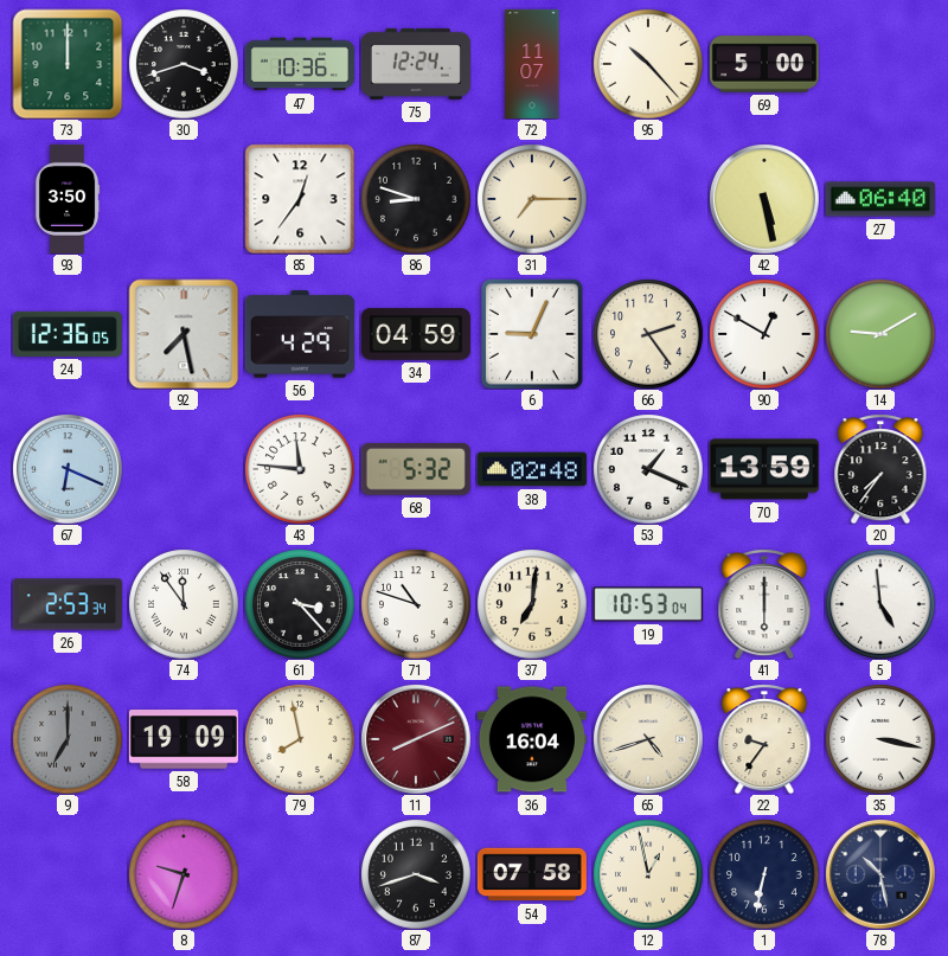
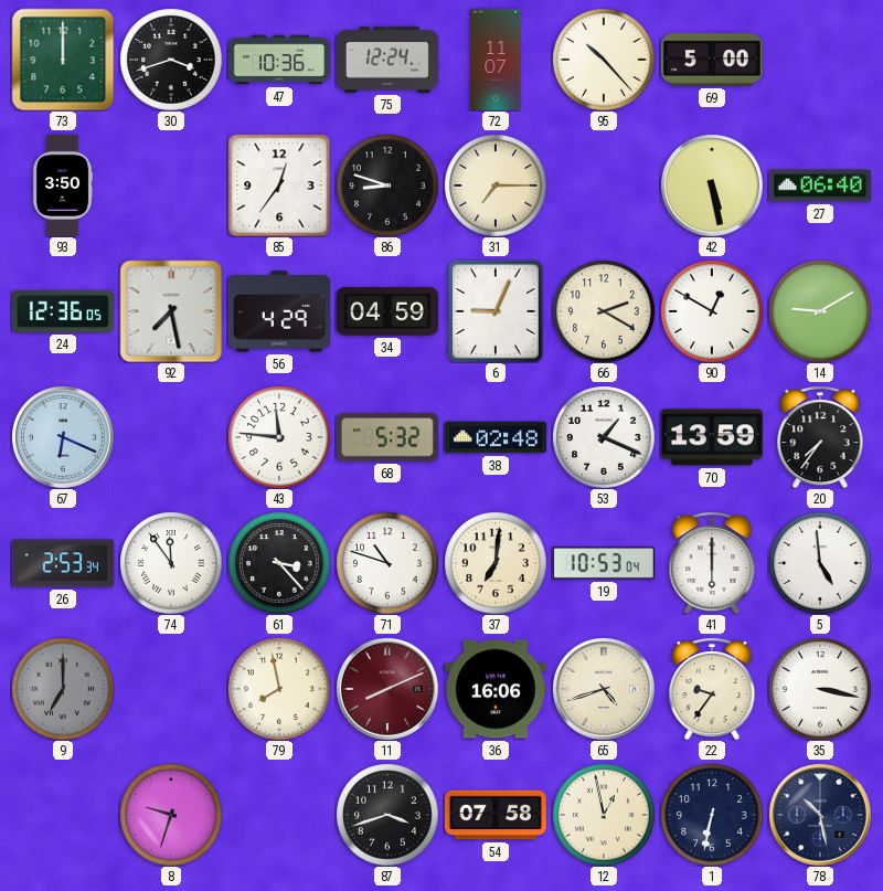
66: 2:24 -> 2:20 (604, 311)
58: 19:09 -> none (184, 739)
36: 16:04 -> 16:06 (496, 689)
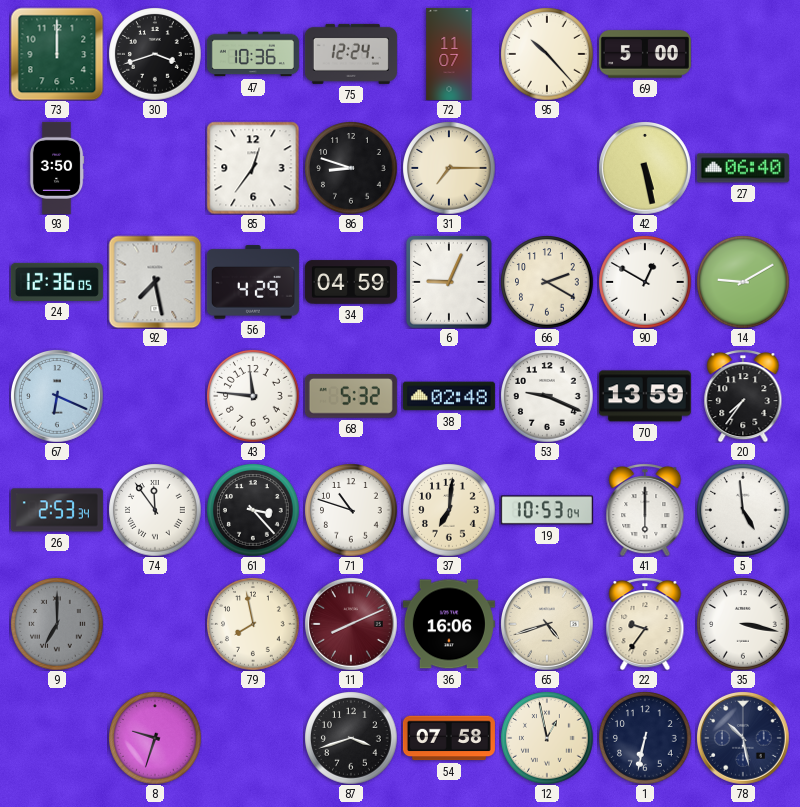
53: 1:19 -> 9:19 (547, 396)
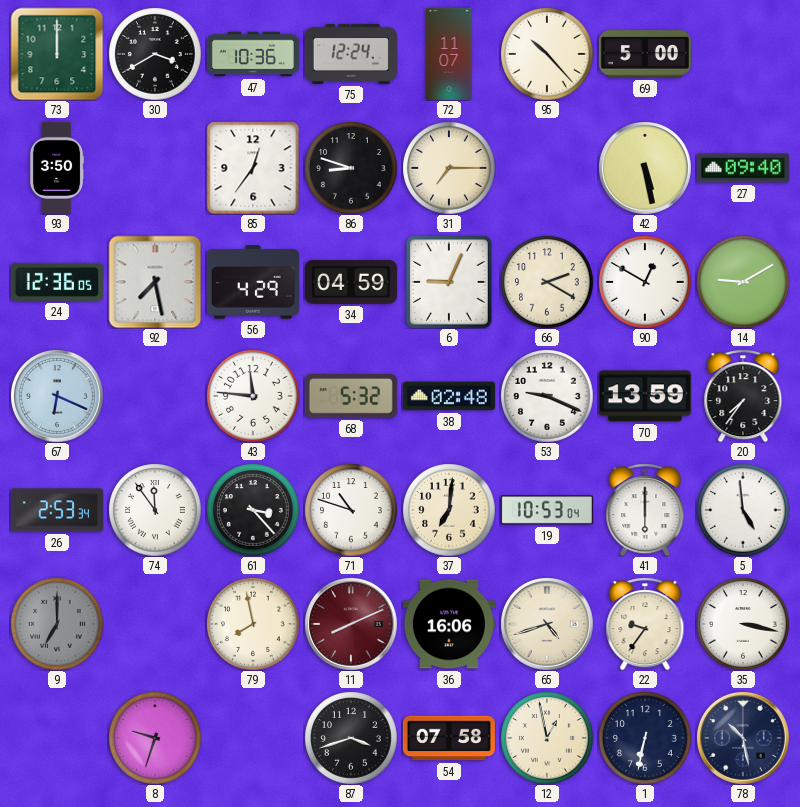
30: 3:42 -> 3:40 (155, 54)
27: 06:40 -> 09:40 (743, 168)
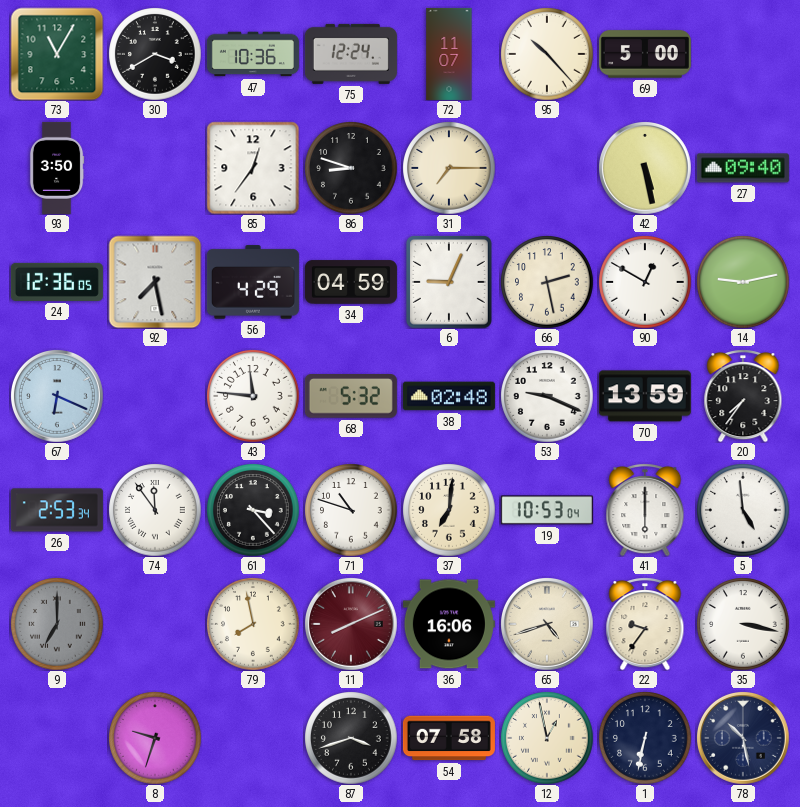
73: 12:00 -> 11:05 (57, 54)
66: 2:20 -> 2:28 (547, 282)
14: 9:10 -> 9:13 (743, 282)
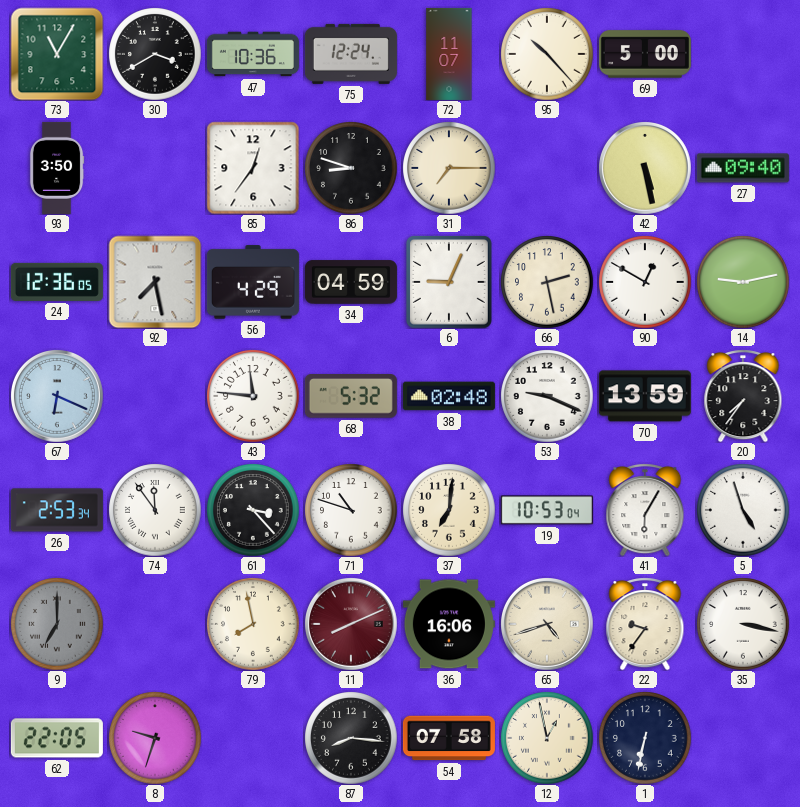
41: 6:00 -> 6:05 (645, 510)
5: 4:59 -> 4:57 (743, 510)
62: none -> 22:05 (57, 738)
87: 3:42 -> 8:16 (351, 738)
78: 10:28 -> none (743, 738)
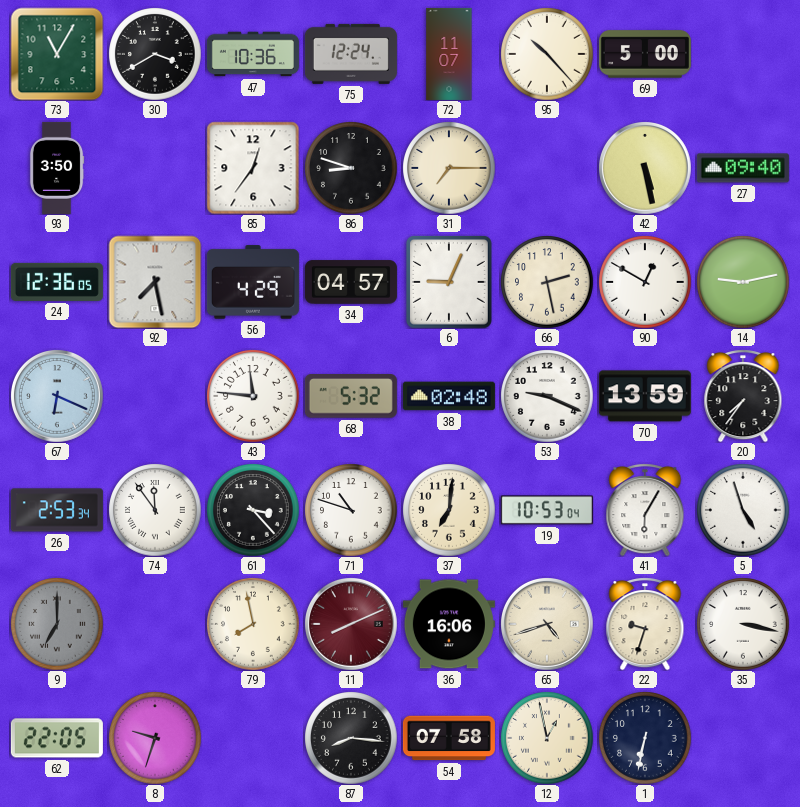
34: 04:59 -> 04:57 (351, 282)
22: 9:36 -> 9:33 (645, 624)
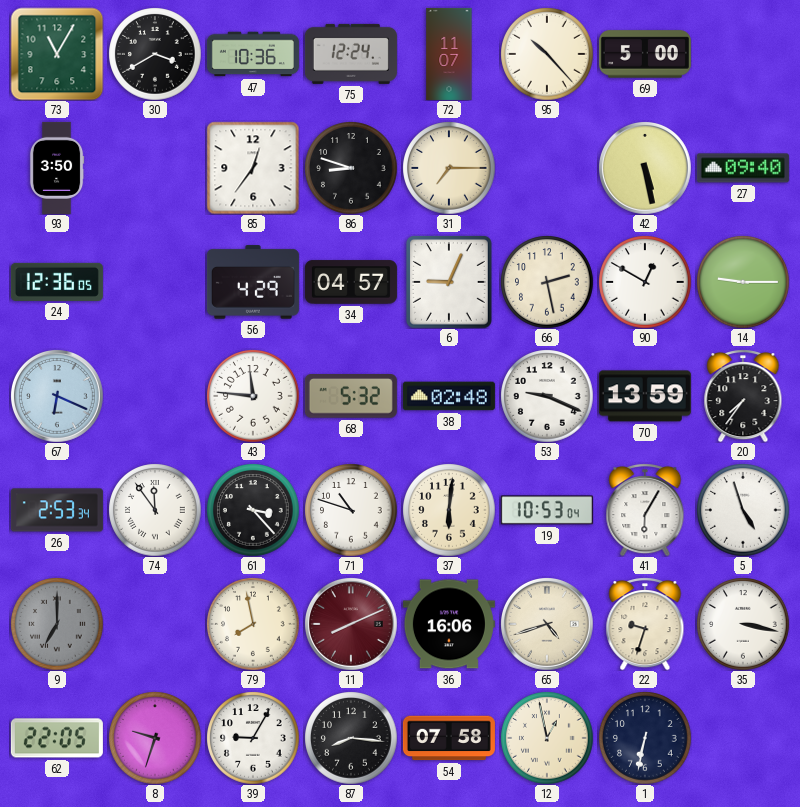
92: 7:28 -> none (155, 282)
14: 9:13 -> 9:15 (743, 282)
37: 7:01 -> 6:01 (449, 510)
39: none -> 9:05 (253, 738)
